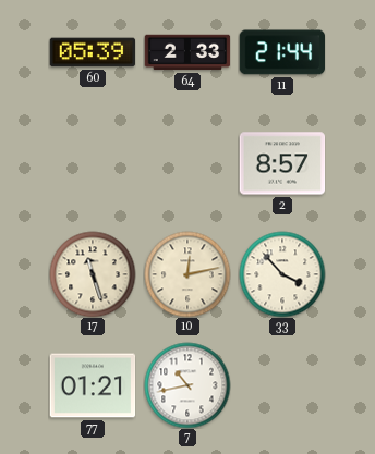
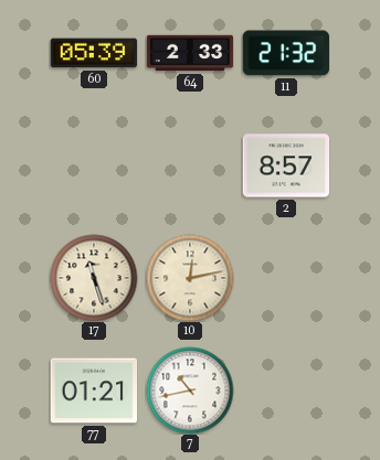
11: 21:44 -> 21:32 (285, 53)
33: 3:53 -> none (282, 274)
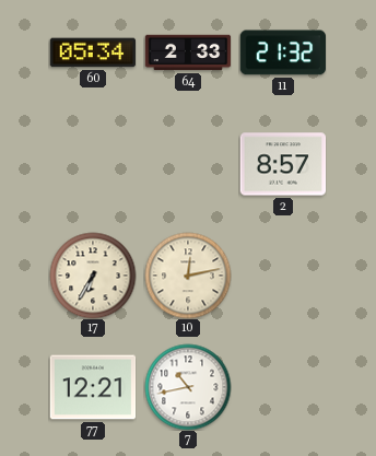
60: 05:39 -> 05:34 (93, 52)
17: 11:27 -> 6:35 (93, 276)
77: 01:21 -> 12:21 (93, 387)
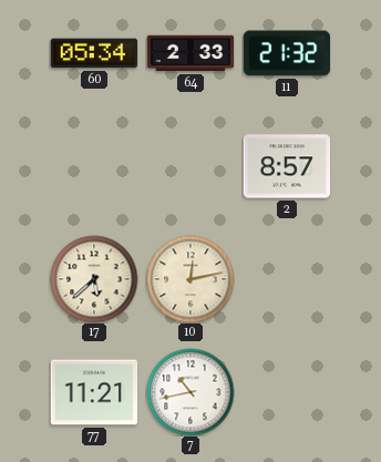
17: 6:35 -> 5:38 (94, 279)
77: 12:21 -> 11:21 (94, 392)
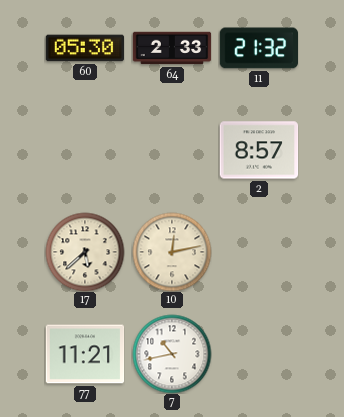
60: 05:34 -> 05:30 (85, 48)
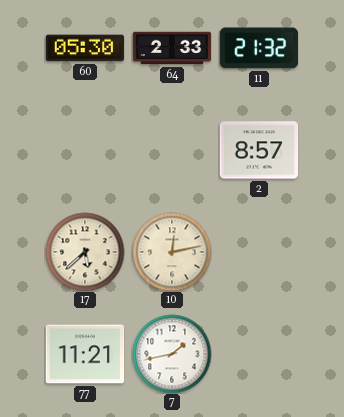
7: 10:43 -> 1:43 (172, 354)
